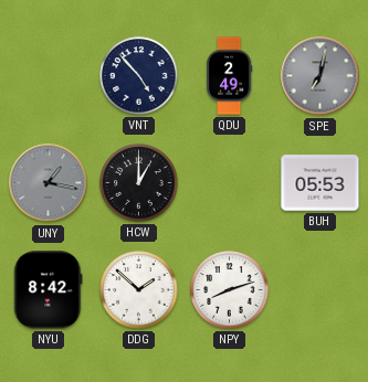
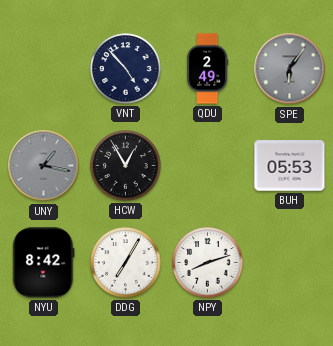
SPE: 7:02 -> 6:06 (290, 69)
HCW: 1:00 -> 12:55 (126, 166)
DDG: 1:52 -> 7:05 (126, 263)
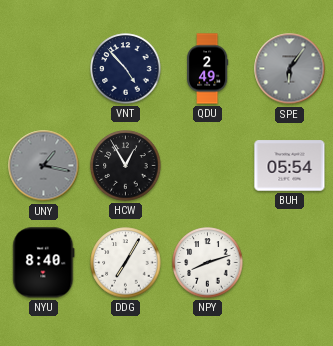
BUH: 05:53 -> 05:54 (290, 166)
NYU: 8:42 -> 8:40 (44, 263)
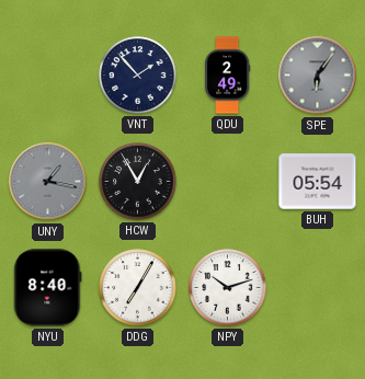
VNT: 4:53 -> 1:53 (138, 76)
NPY: 8:12 -> 10:12 (228, 288)
